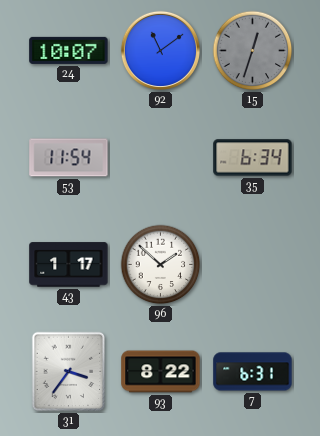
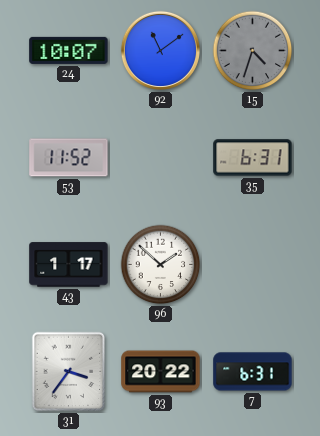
15: 12:33 -> 4:33 (253, 51)
53: 11:54 -> 11:52 (69, 158)
35: 6:34 -> 6:31 (253, 158)
93: 8:22 -> 20:22 (161, 372)
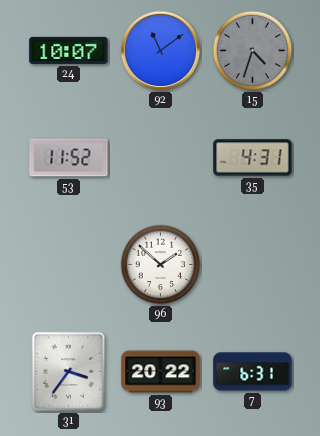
35: 6:31 -> 4:31 (253, 158)
43: 1:17 -> none (69, 265)
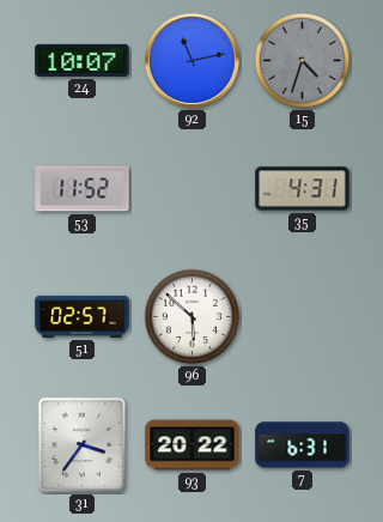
92: 11:09 -> 11:13 (191, 60)
51: none -> 02:57 (83, 316)
96: 1:52 -> 5:52 (193, 317)
